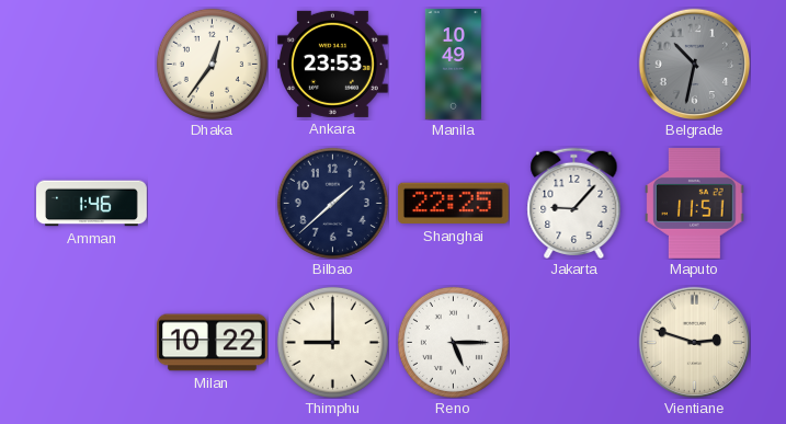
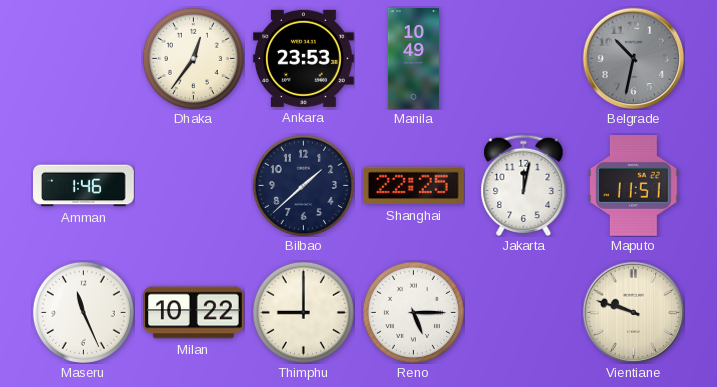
Jakarta: 9:07 -> 12:02 (524, 185)
Maseru: none -> 11:26 (83, 312)
Vientiane: 2:48 -> 9:48 (633, 312)
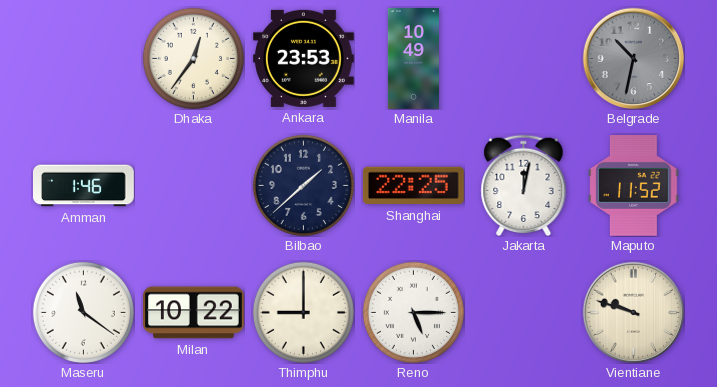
Maputo: 11:51 -> 11:52 (634, 186)
Maseru: 11:26 -> 11:21 (83, 312)
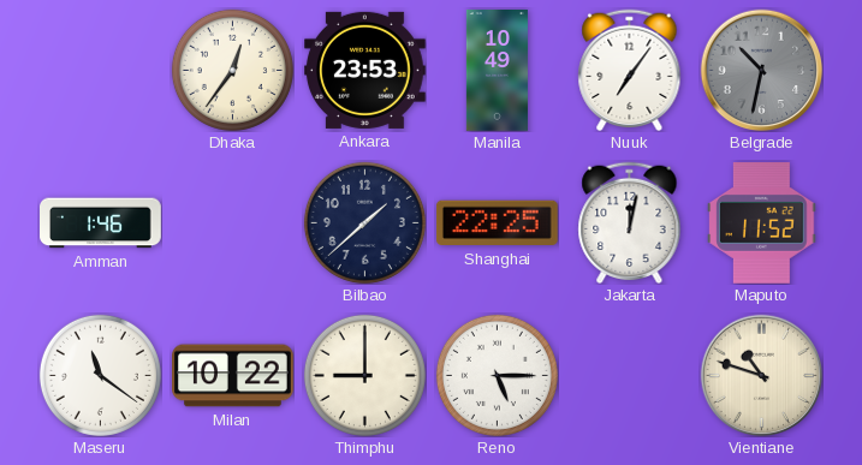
Nuuk: none -> 7:06 (630, 70)
Vientiane: 9:48 -> 10:48 (761, 375)
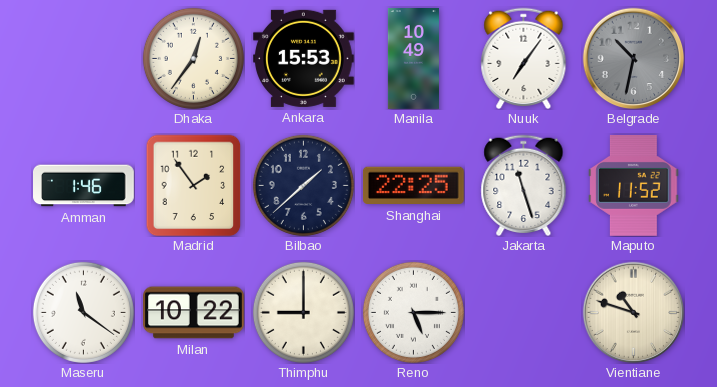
Ankara: 23:53 -> 15:53 (304, 58)
Madrid: none -> 1:54 (194, 185)
Jakarta: 12:02 -> 11:27 (524, 185)
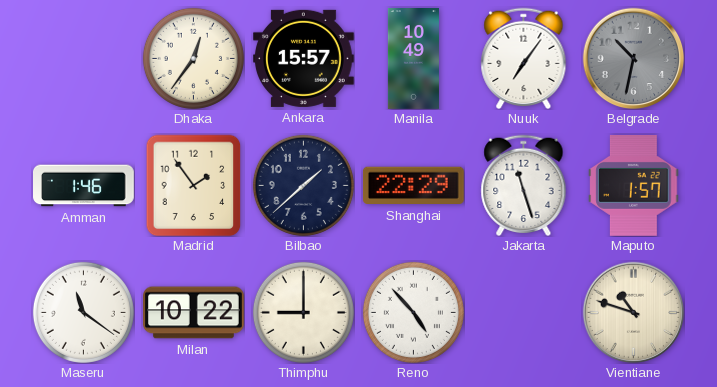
Ankara: 15:53 -> 15:57 (304, 58)
Shanghai: 22:25 -> 22:29 (413, 186)
Maputo: 11:52 -> 1:57 (634, 186)
Reno: 5:15 -> 4:53 (413, 312)
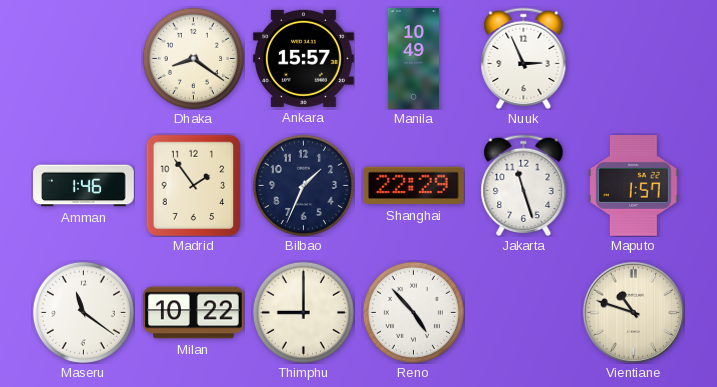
Dhaka: 12:36 -> 8:21 (193, 58)
Nuuk: 7:06 -> 2:56 (524, 58)
Belgrade: 10:32 -> none (633, 58)
Bilbao: 1:38 -> 1:34 (303, 185)
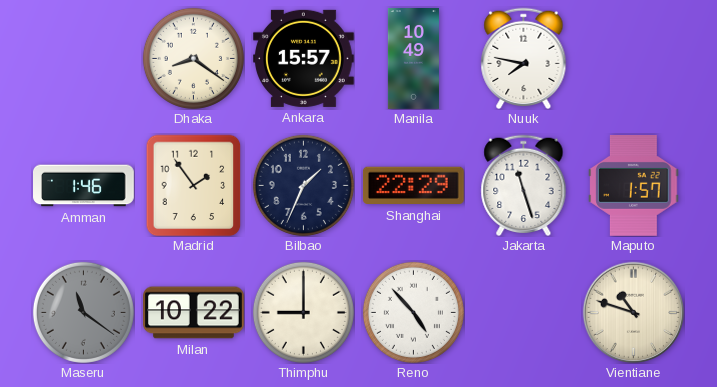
Nuuk: 2:56 -> 7:47 (524, 58)
Maseru dial: white -> grey (83, 312)
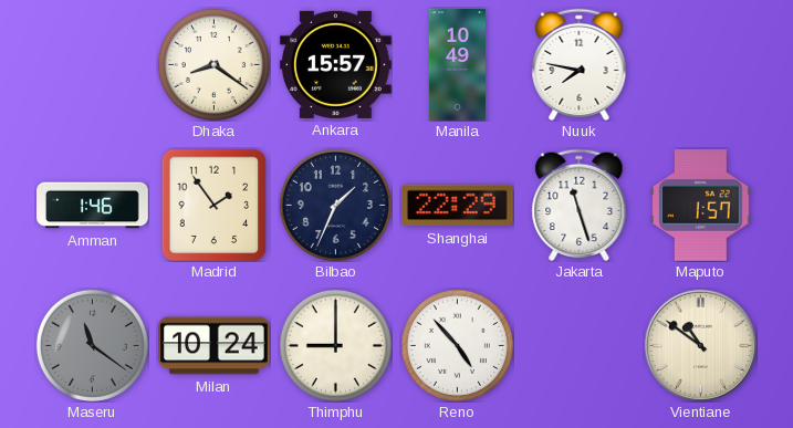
Milan: 10:22 -> 10:24 (215, 346)
Vientiane: 10:48 -> 10:51 (700, 345)
